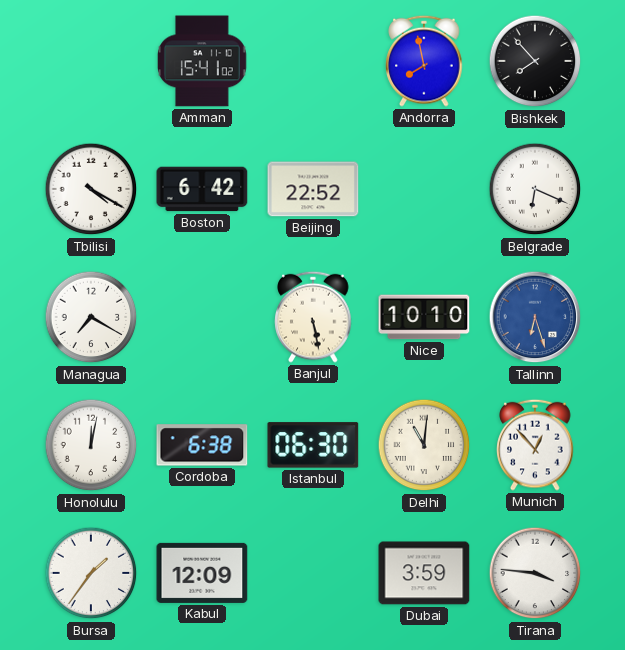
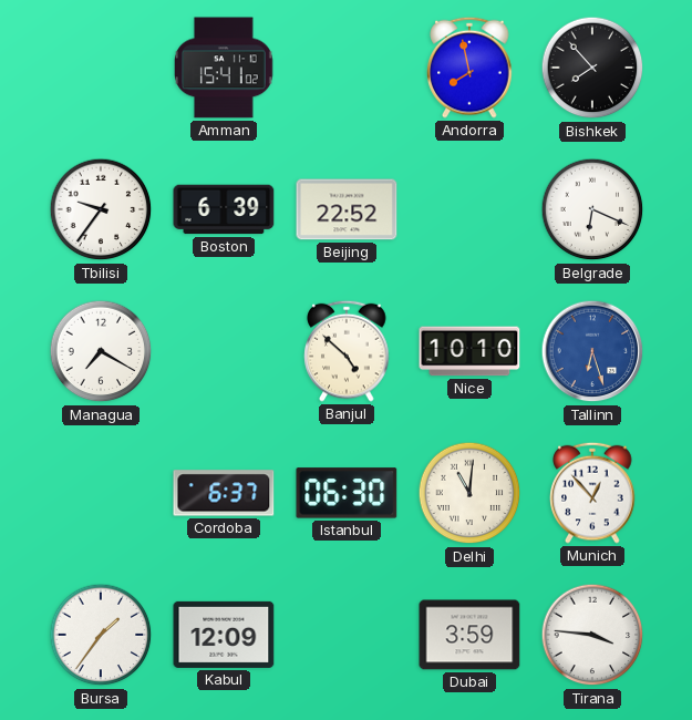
Tbilisi: 4:20 -> 9:36 (101, 209)
Boston: 6:42 -> 6:39 (224, 209)
Banjul: 5:28 -> 4:52 (347, 351)
Honolulu: 12:02 -> none (91, 445)
Cordoba: 6:38 -> 6:37 (224, 493)
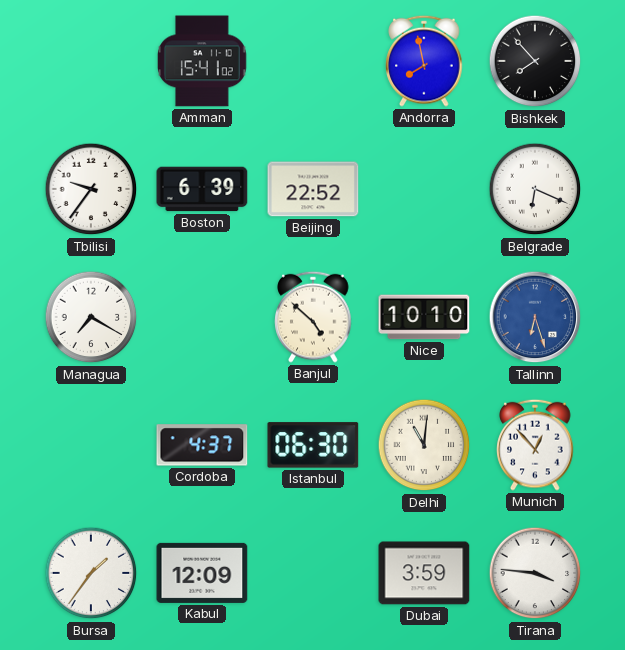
Cordoba: 6:37 -> 4:37 (202, 445)
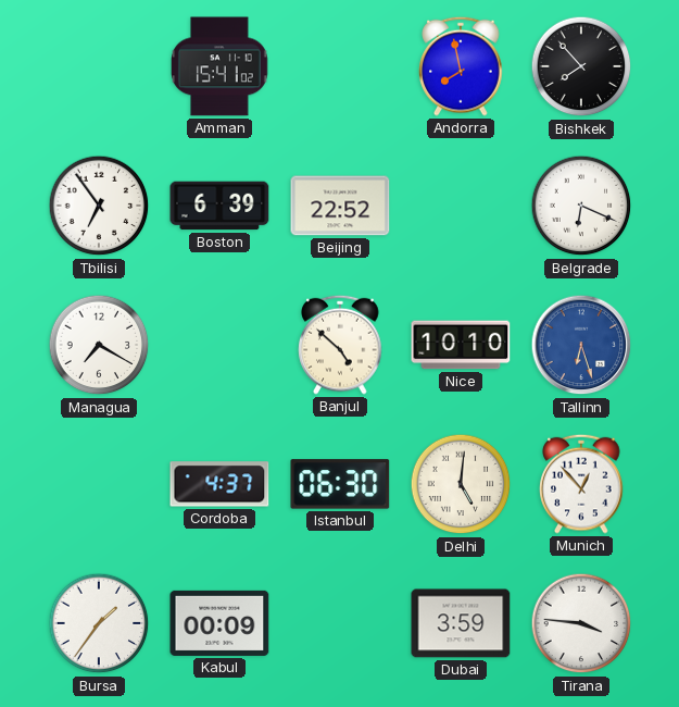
Tbilisi: 9:36 -> 6:54 (99, 206)
Delhi: 11:01 -> 5:01 (461, 484)
Kabul: 12:09 -> 00:09 (219, 623)
